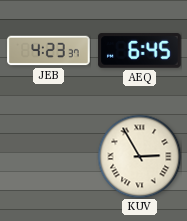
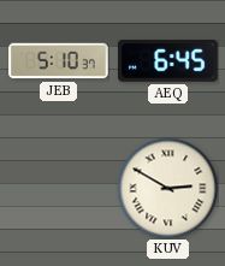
JEB: 4:23 -> 5:10 (59, 61)
KUV: 2:55 -> 2:50 (167, 188)
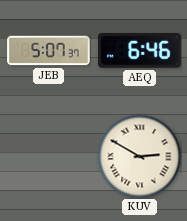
JEB: 5:10 -> 5:07 (49, 51)
AEQ: 6:45 -> 6:46 (140, 51)
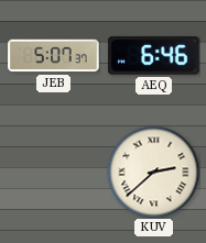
KUV: 2:50 -> 2:38 (153, 172)
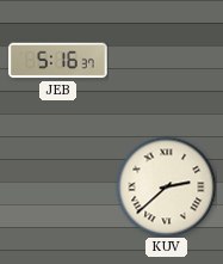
JEB: 5:07 -> 5:16 (58, 61)
AEQ: 6:46 -> none (154, 56)
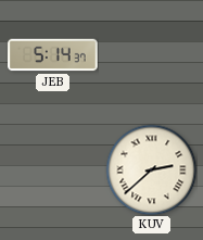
JEB: 5:16 -> 5:14 (53, 55)
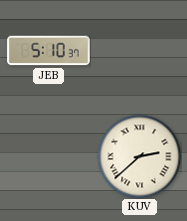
JEB: 5:14 -> 5:10 (49, 51)
